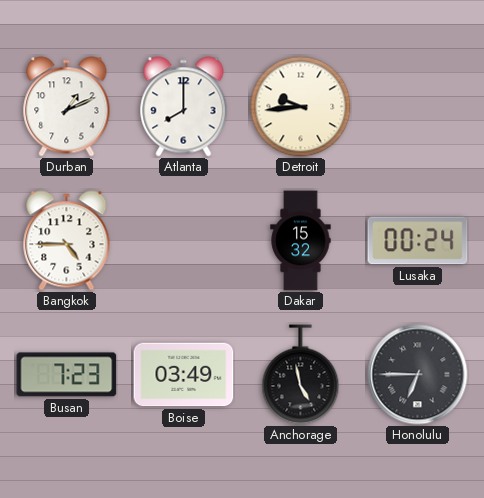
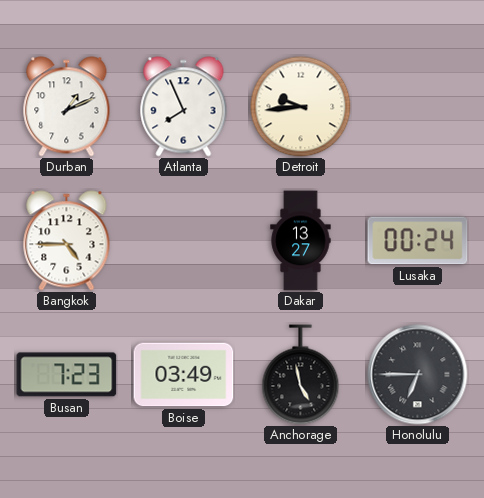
Atlanta: 8:00 -> 7:56 (184, 107)
Dakar: 15:32 -> 13:27 (301, 241)
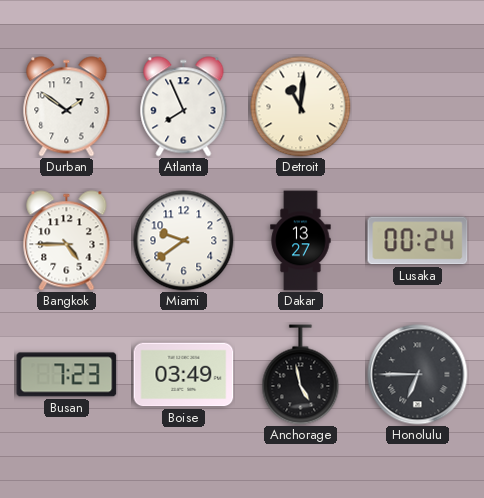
Durban: 1:11 -> 1:51 (67, 107)
Detroit: 9:44 -> 11:01 (301, 107)
Miami: none -> 9:39 (184, 241)
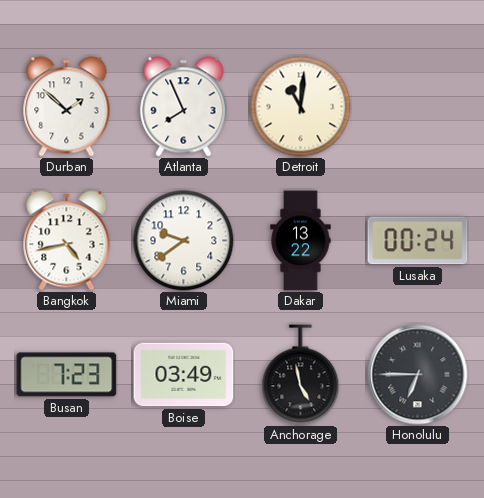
Durban: 1:51 -> 1:52 (67, 107)
Bangkok: 4:45 -> 4:43 (67, 241)
Dakar: 13:27 -> 13:22 (301, 241)
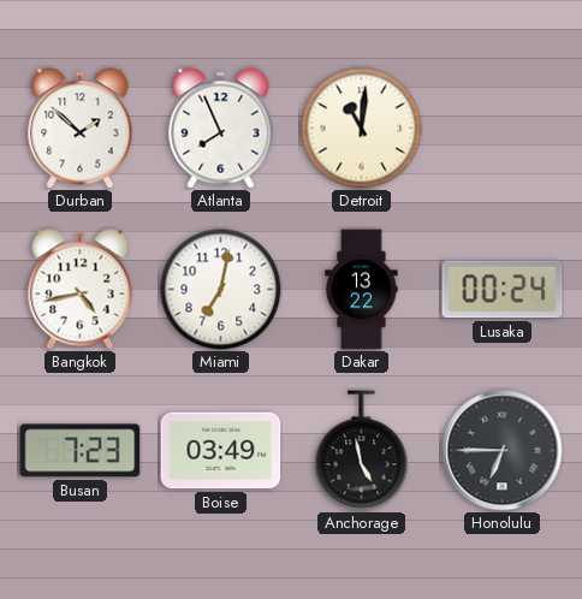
Miami: 9:39 -> 7:02 (221, 290)
